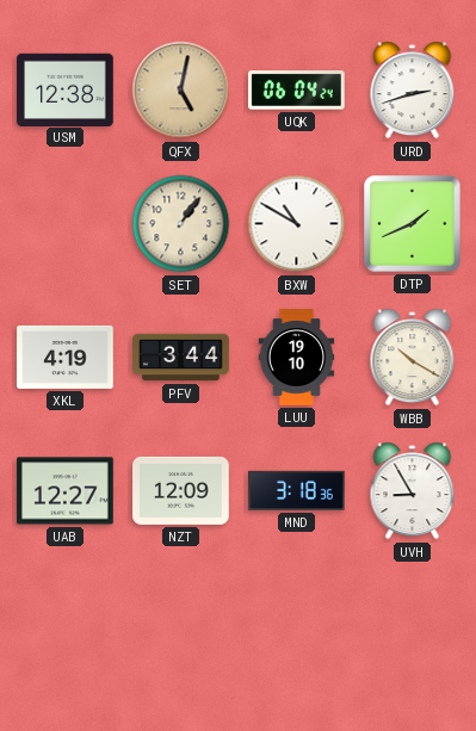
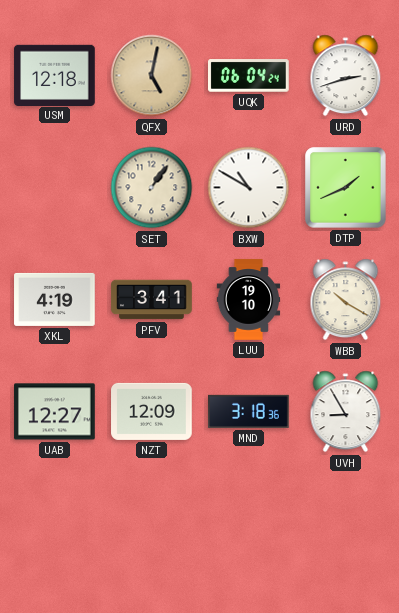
USM: 12:38 -> 12:18 (55, 75)
PFV: 3:44 -> 3:41 (152, 300)
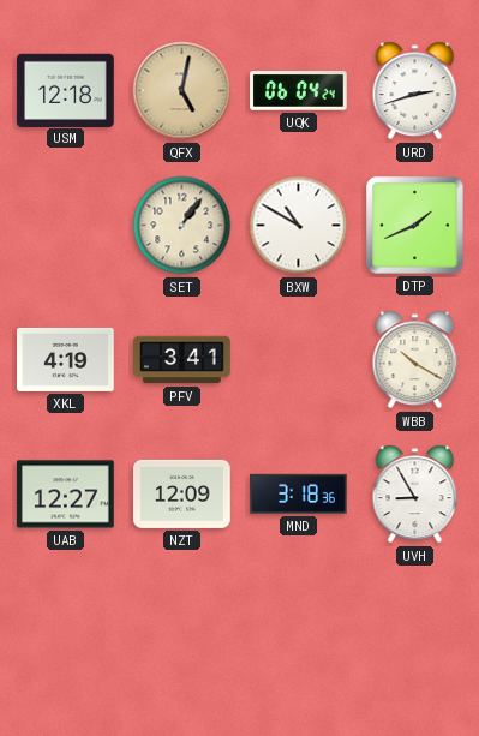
LUU: 19:10 -> none (249, 300)
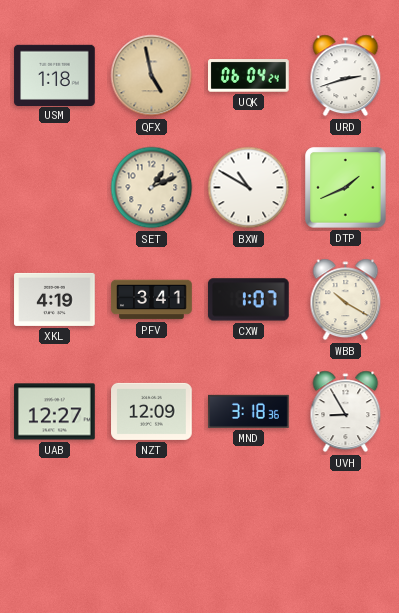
USM: 12:18 -> 1:18 (55, 75)
QFX: 5:02 -> 4:58 (152, 76)
SET: 1:06 -> 1:11 (152, 188)
CXW: none -> 1:07 (249, 300)
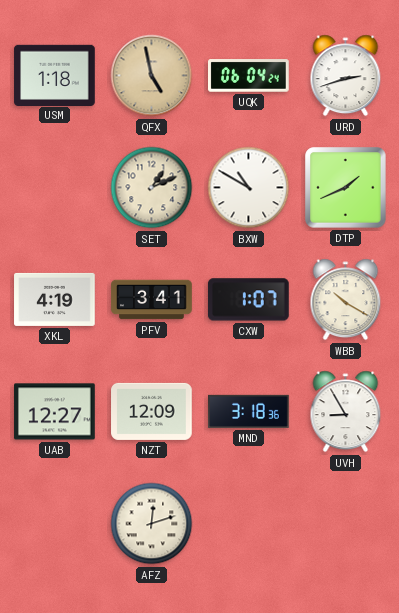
AFZ: none -> 12:12 (152, 524)
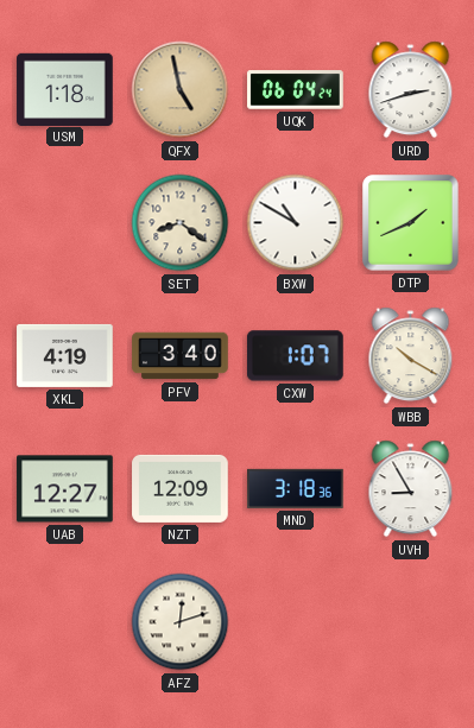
SET: 1:11 -> 8:21 (181, 223)
PFV: 3:41 -> 3:40 (181, 356)
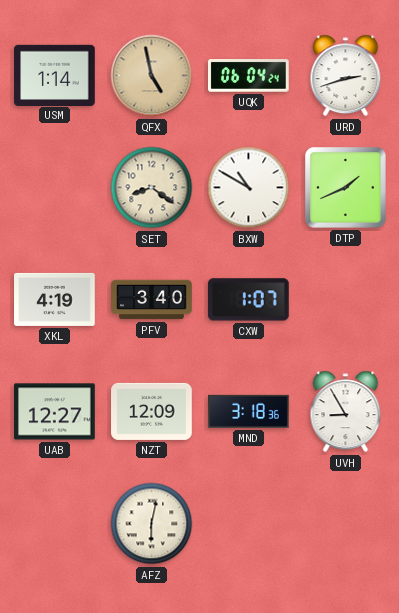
USM: 1:18 -> 1:14 (55, 75)
WBB: 10:20 -> none (411, 356)
AFZ: 12:12 -> 6:02 (152, 524)
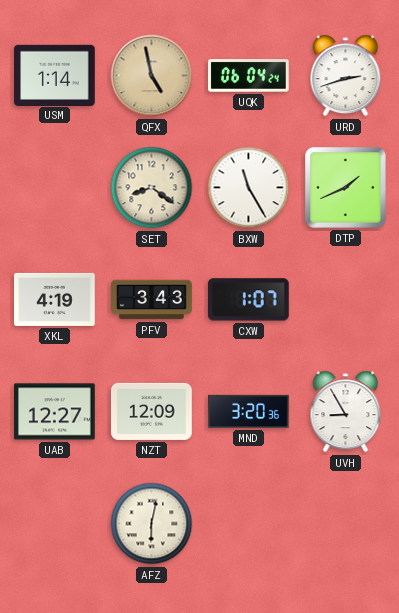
BXW: 10:50 -> 11:25 (249, 188)
PFV: 3:40 -> 3:43 (152, 300)
MND: 3:18 -> 3:20 (249, 411)
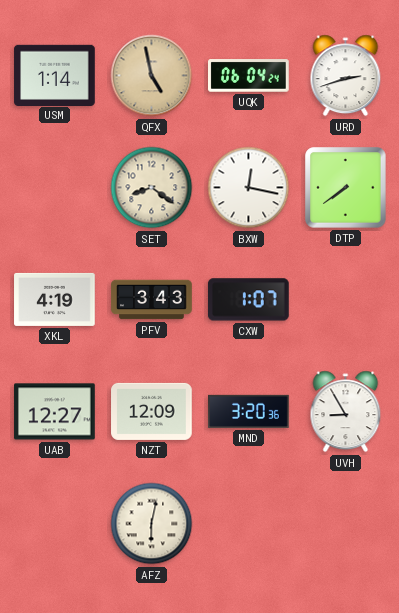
BXW: 11:25 -> 12:17 (249, 188)
DTP: 1:41 -> 7:39 (346, 188)
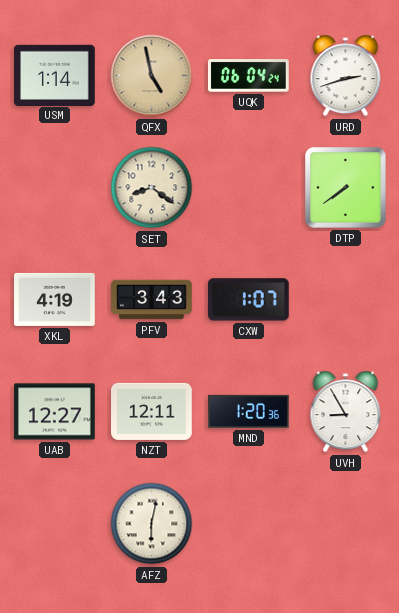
BXW: 12:17 -> none (249, 188)
NZT: 12:09 -> 12:11 (152, 411)
MND: 3:20 -> 1:20 (249, 411)
